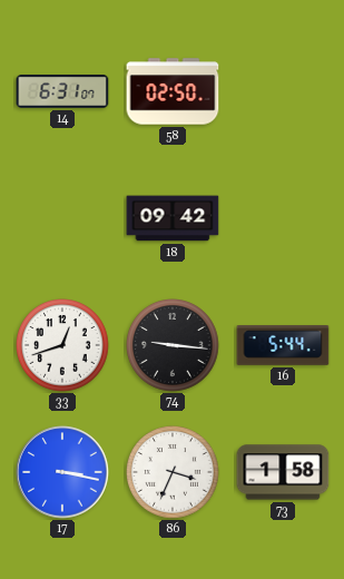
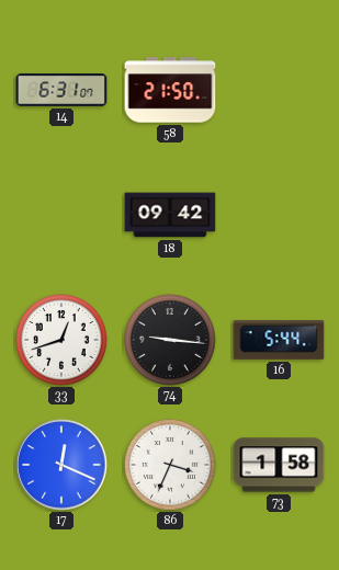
58: 02:50 -> 21:50 (170, 90)
17: 3:17 -> 12:19 (61, 465)
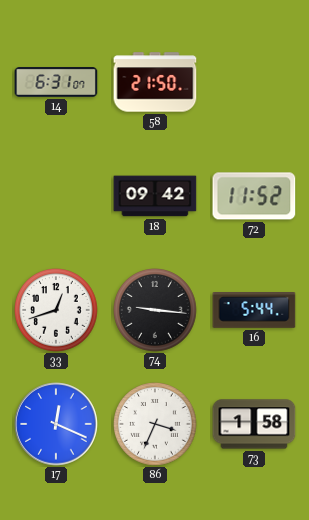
72: none -> 11:52 (254, 196)
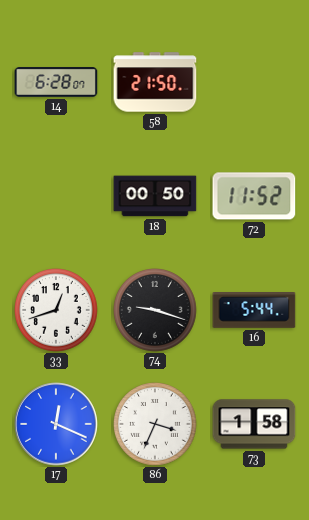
14: 6:31 -> 6:28 (56, 83)
18: 09:42 -> 00:50 (155, 196)
74: 9:16 -> 9:18 (156, 311)
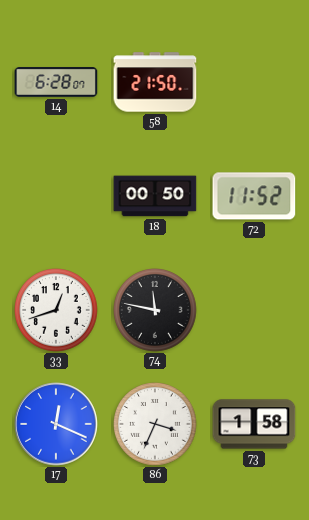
74: 9:18 -> 11:47 (156, 311)
16: 5:44 -> none (254, 310)
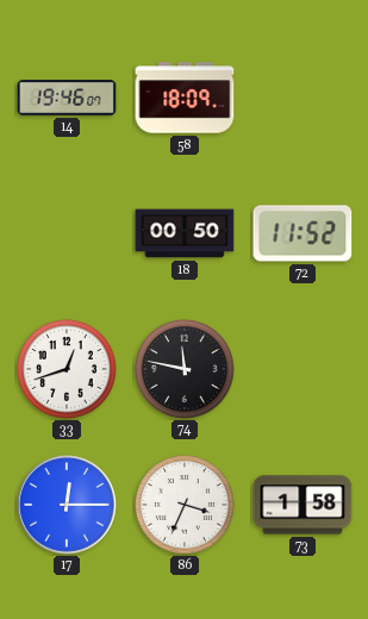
14: 6:28 -> 19:46 (67, 99)
58: 21:50 -> 18:09 (185, 98)
17: 12:19 -> 12:15 (67, 505)
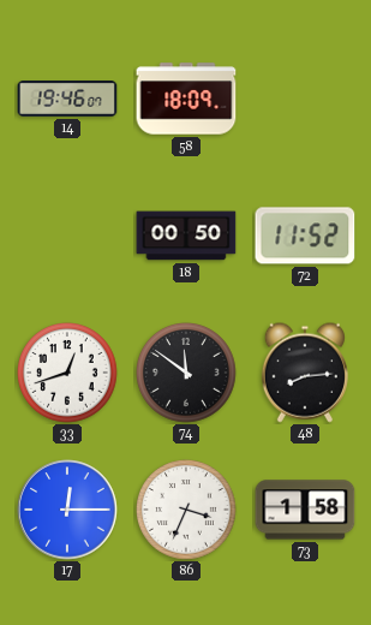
74: 11:47 -> 11:51 (187, 374)
48: none -> 8:14 (305, 373)
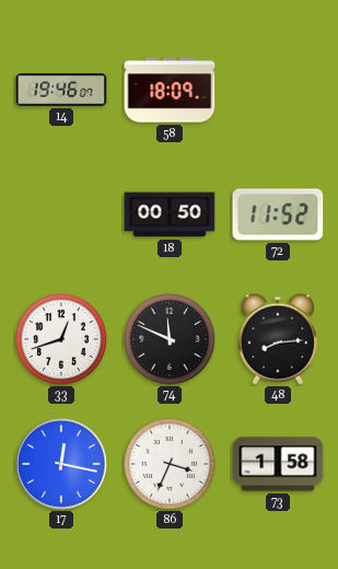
74: 11:51 -> 11:49 (171, 340)
17: 12:15 -> 12:17 (61, 464)
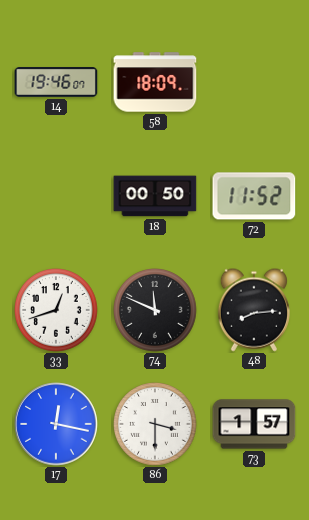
86: 3:34 -> 3:30 (156, 425)
73: 1:58 -> 1:57 (254, 424)
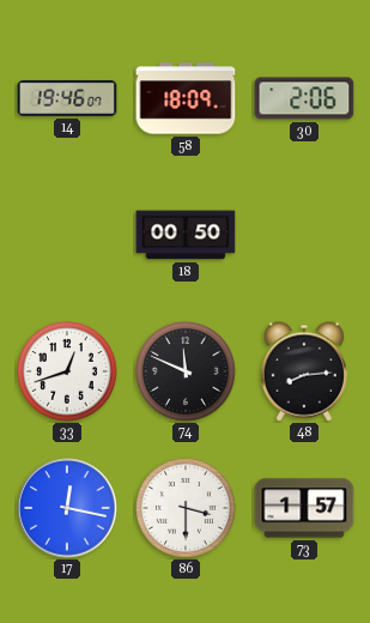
30: none -> 2:06 (304, 98)
72: 11:52 -> none (254, 196)
